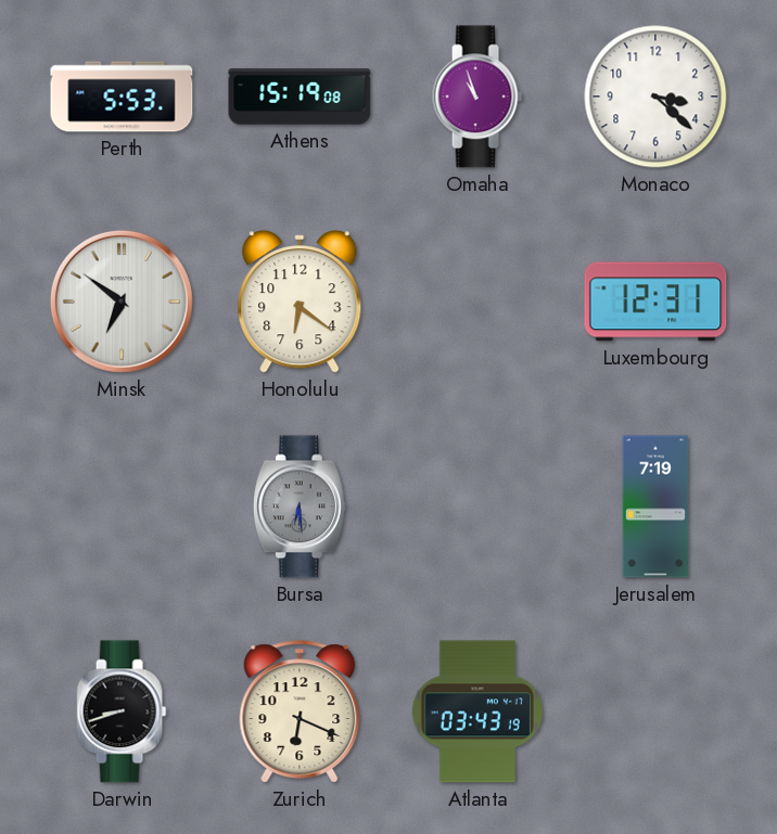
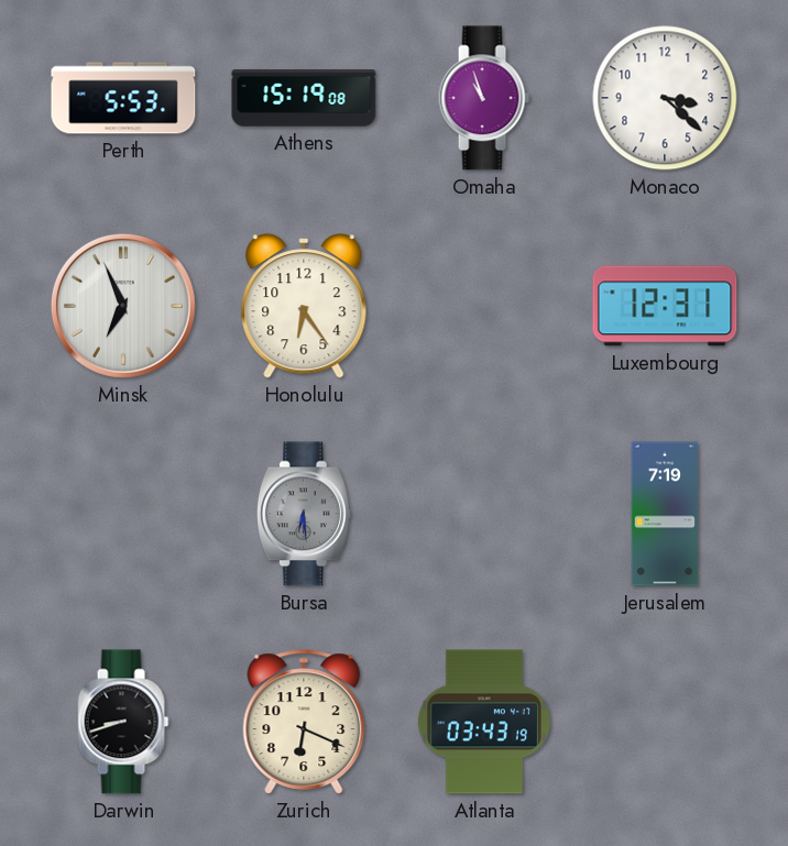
Minsk: 6:51 -> 6:56 (123, 306)
Honolulu: 6:21 -> 6:24 (304, 306)
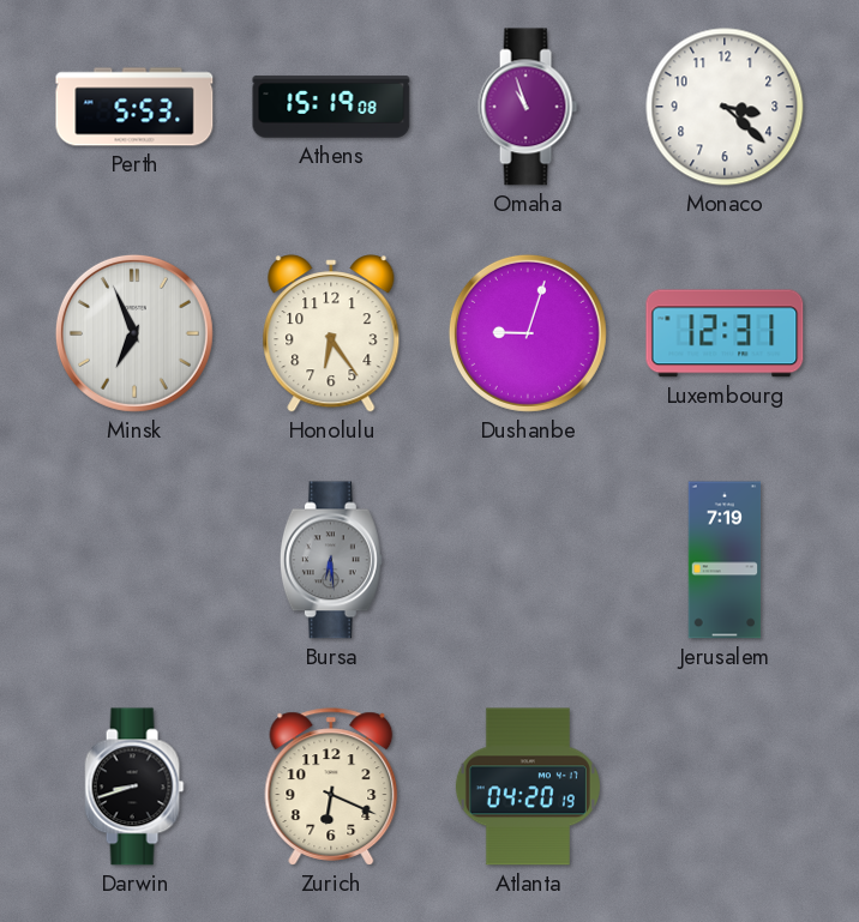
Dushanbe: none -> 9:03 (528, 333)
Atlanta: 03:43 -> 04:20 (528, 787)
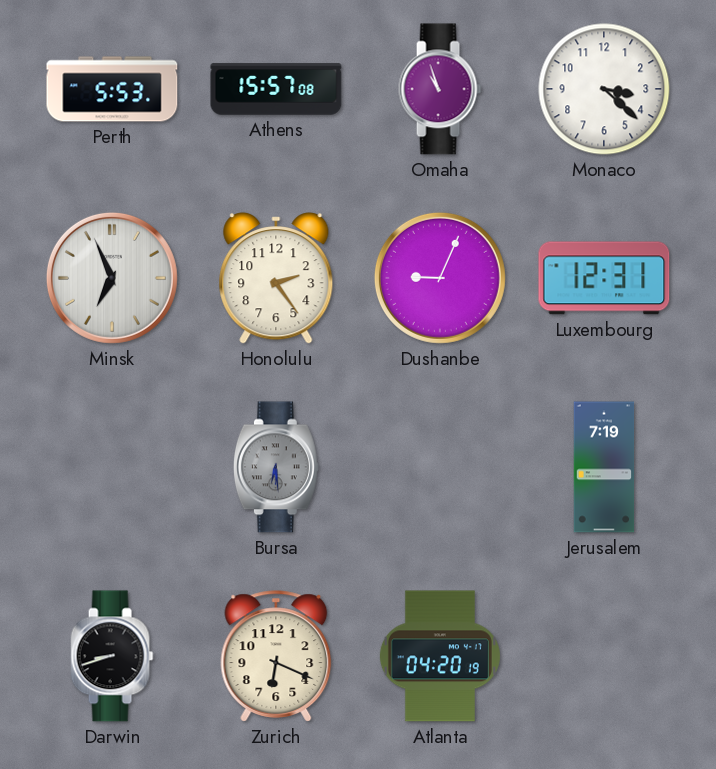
Athens: 15:19 -> 15:57 (276, 89)
Honolulu: 6:24 -> 2:24 (276, 278)
Dushanbe: 9:03 -> 9:04 (440, 278)
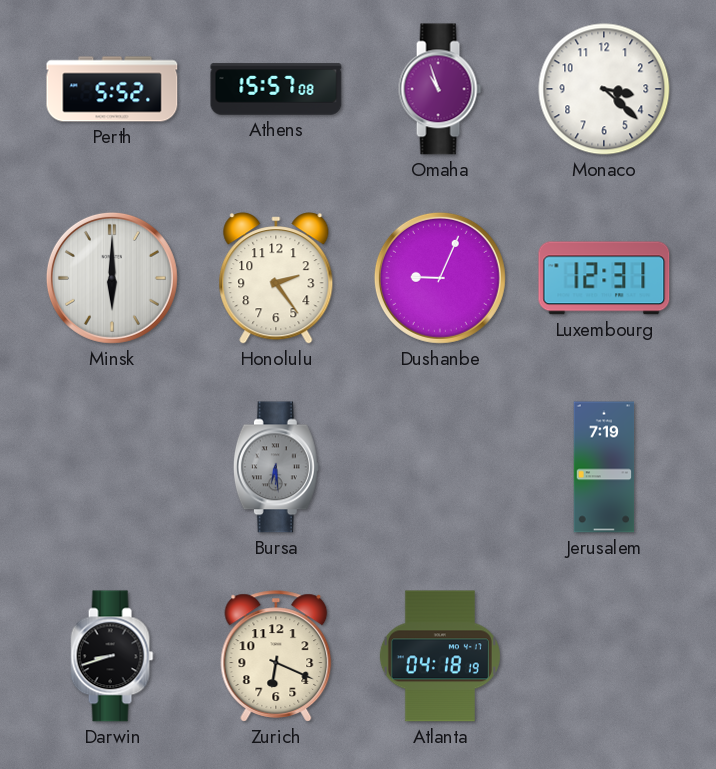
Perth: 5:53 -> 5:52 (112, 89)
Minsk: 6:56 -> 6:00 (112, 278)
Atlanta: 04:20 -> 04:18 (440, 656)
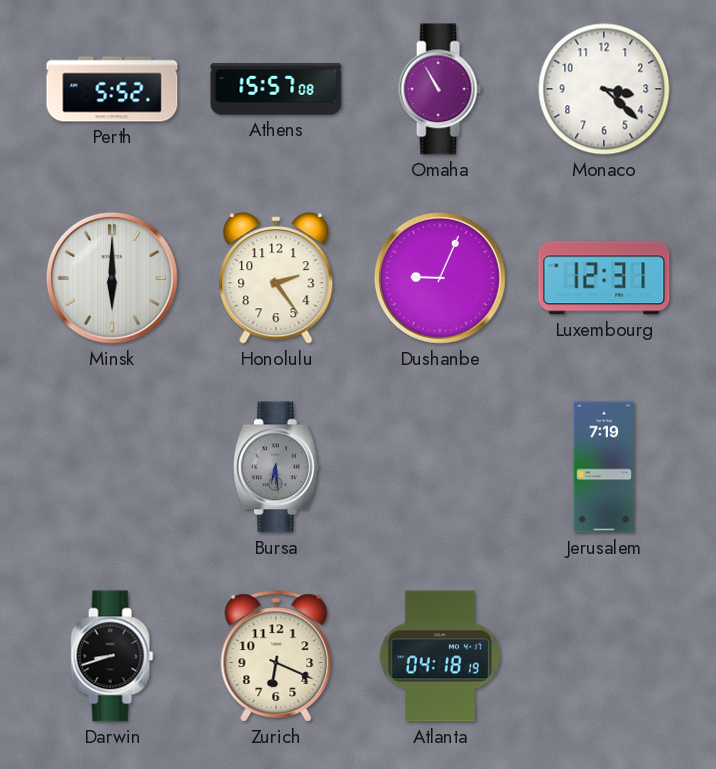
Omaha: 10:57 -> 10:55 (440, 89)
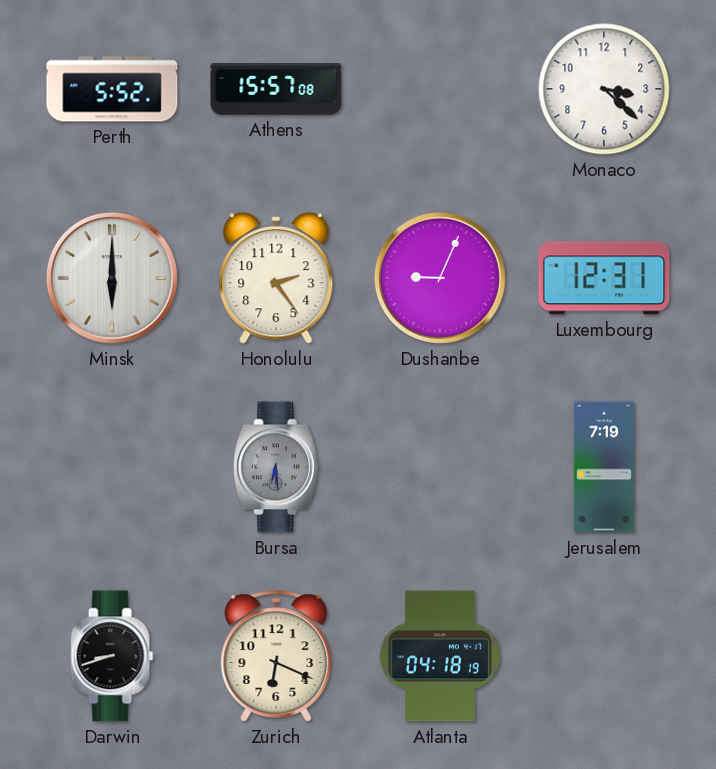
Omaha: 10:55 -> none (440, 89)
